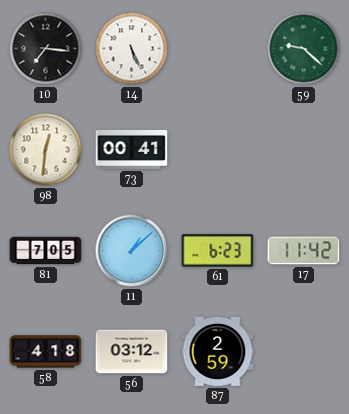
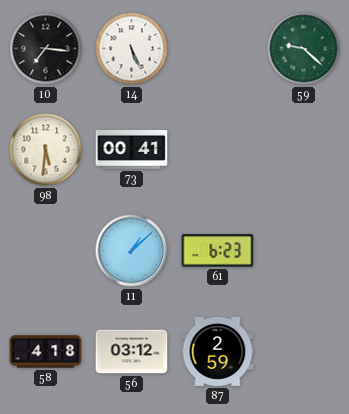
98: 12:31 -> 5:31 (46, 150)
81: 7:05 -> none (46, 251)
17: 11:42 -> none (304, 251)
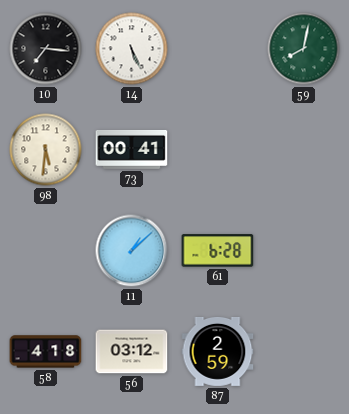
59: 9:22 -> 8:02 (304, 49)
61: 6:23 -> 6:28 (218, 251)
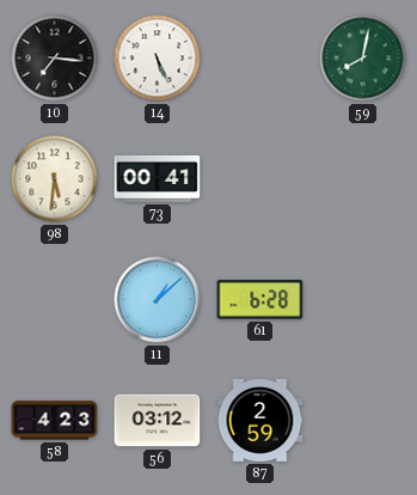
58: 4:18 -> 4:23 (55, 421)
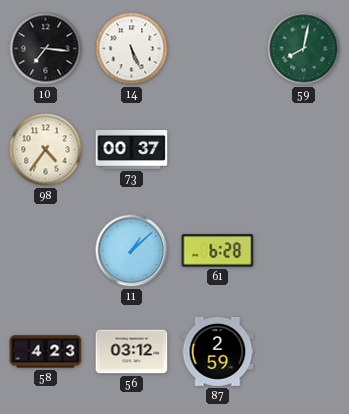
98: 5:31 -> 4:36 (46, 150)
73: 00:41 -> 00:37 (132, 149)
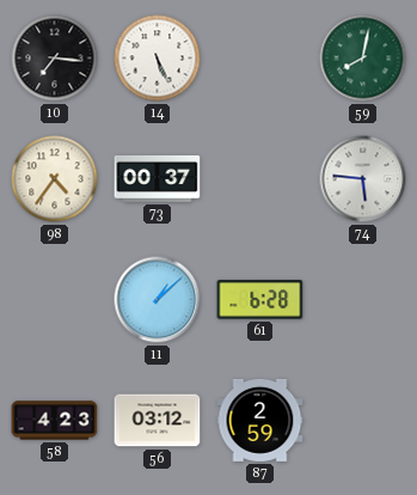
74: none -> 5:46 (363, 179)
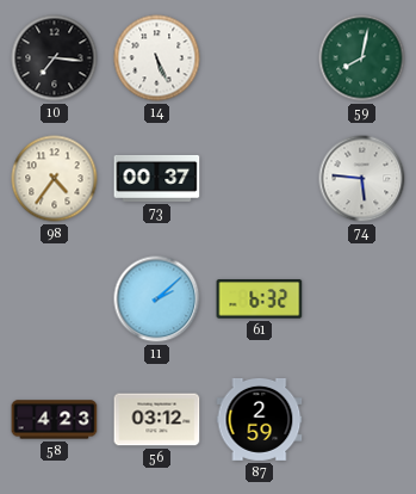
11: 1:08 -> 2:08 (157, 300)
61: 6:28 -> 6:32 (260, 300)
